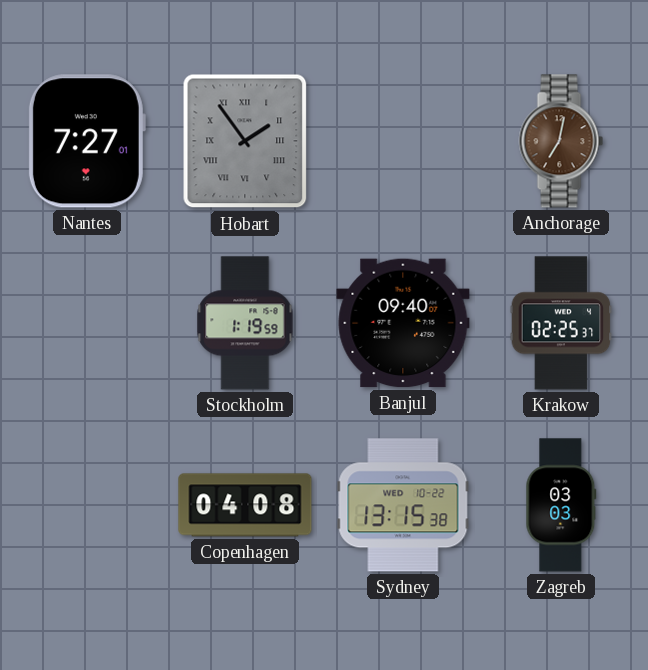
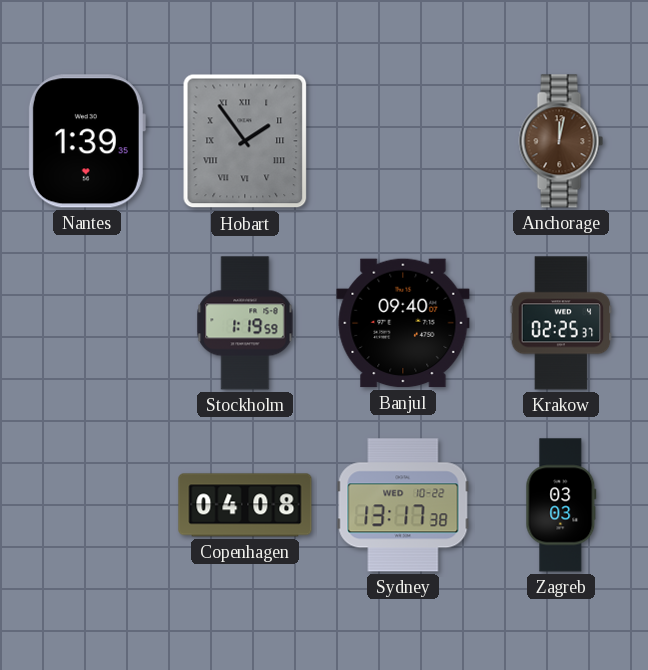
Nantes: 7:27 -> 1:39 (87, 141)
Anchorage: 7:02 -> 12:02 (561, 141)
Sydney: 13:15 -> 13:17 (403, 505)
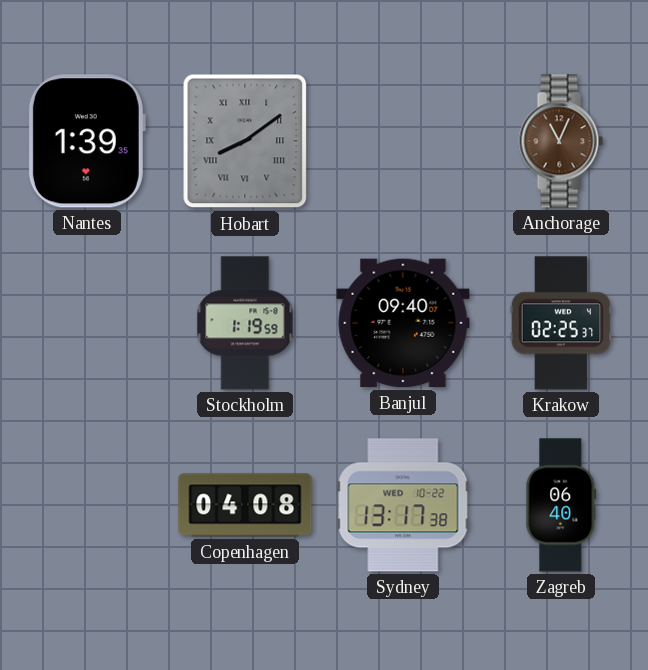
Hobart: 1:54 -> 8:09 (245, 141)
Anchorage: 12:02 -> 11:04 (561, 141)
Zagreb: 03:03 -> 06:40 (561, 505)
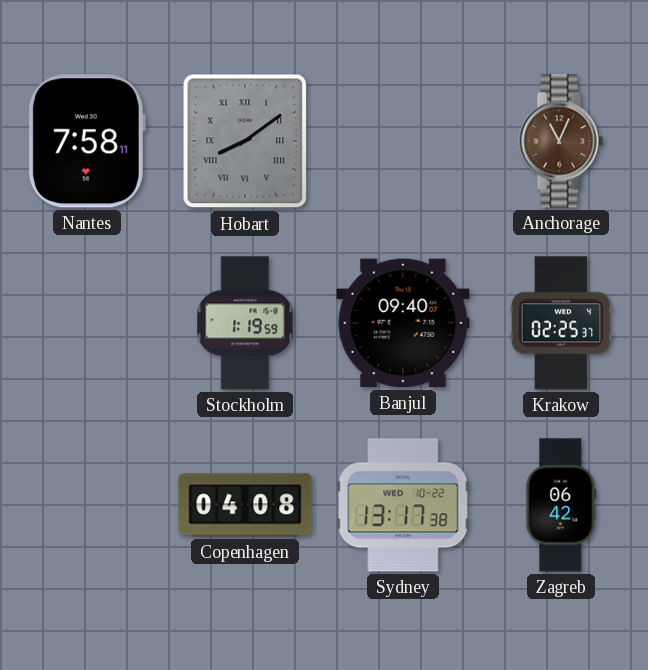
Nantes: 1:39 -> 7:58 (87, 141)
Zagreb: 06:40 -> 06:42 (561, 505)
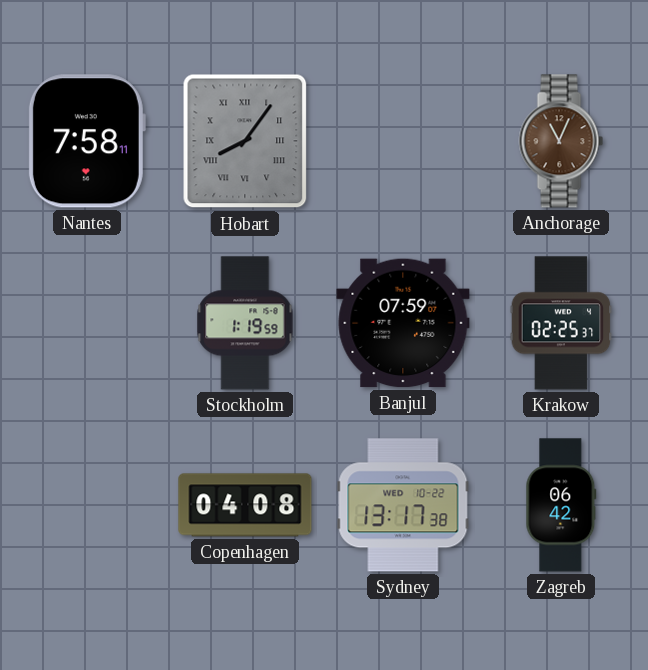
Hobart: 8:09 -> 8:06 (245, 141)
Banjul: 09:40 -> 07:59 (403, 323)
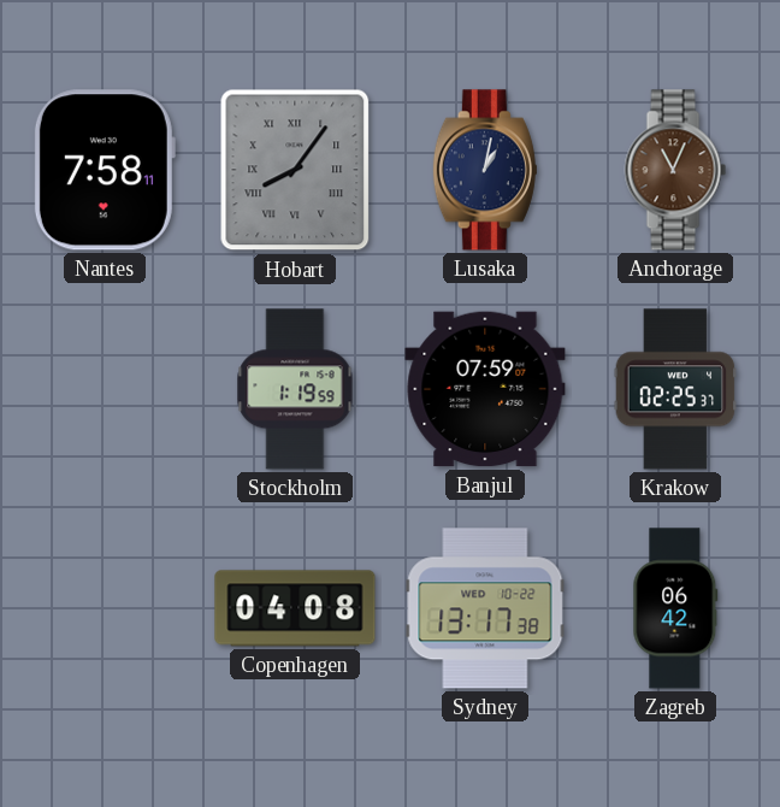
Lusaka: none -> 1:02 (485, 170)
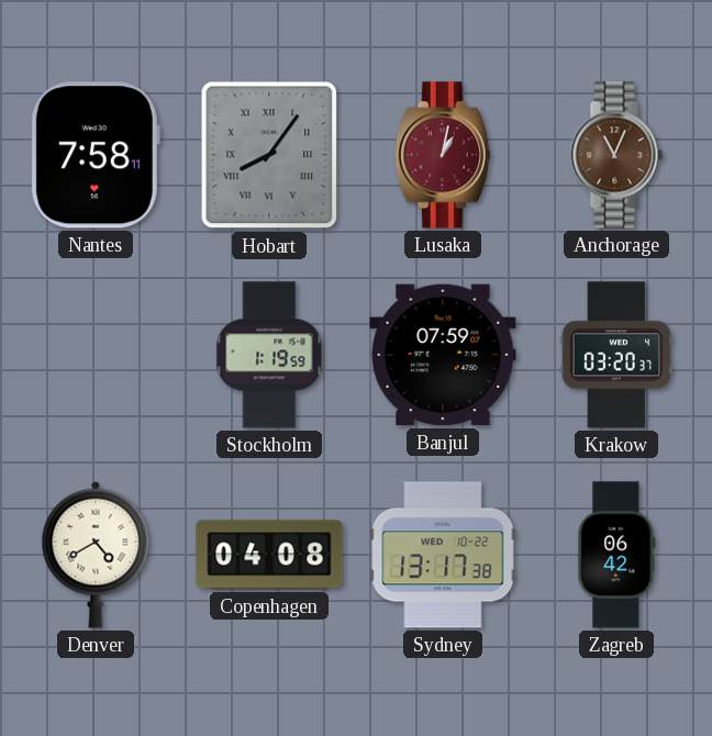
Lusaka dial: navy -> burgundy (443, 155)
Krakow: 02:25 -> 03:20 (616, 355)
Denver: none -> 4:40 (96, 555)
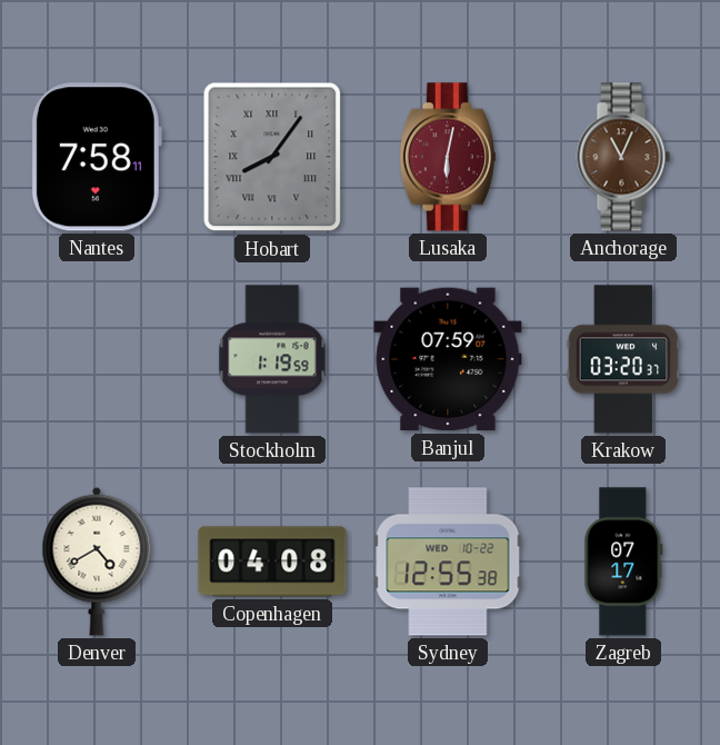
Lusaka: 1:02 -> 6:02 (448, 157)
Sydney: 13:17 -> 12:55 (448, 562)
Zagreb: 06:42 -> 07:17 (623, 562)
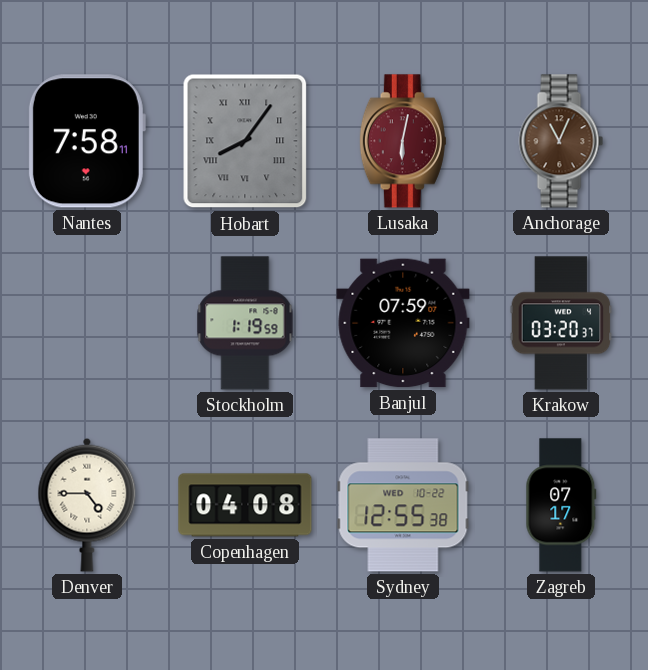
Denver: 4:40 -> 4:45 (87, 505)
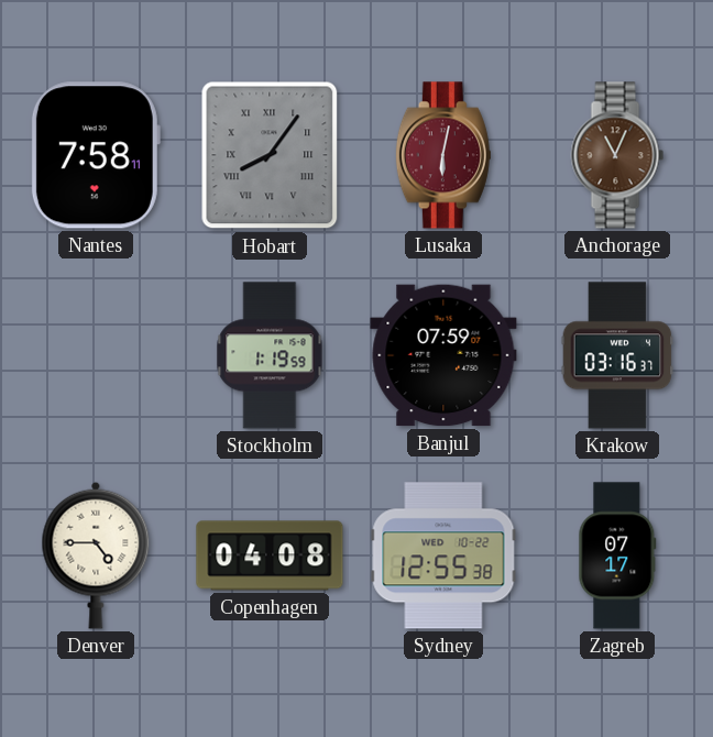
Krakow: 03:20 -> 03:16 (617, 355)
